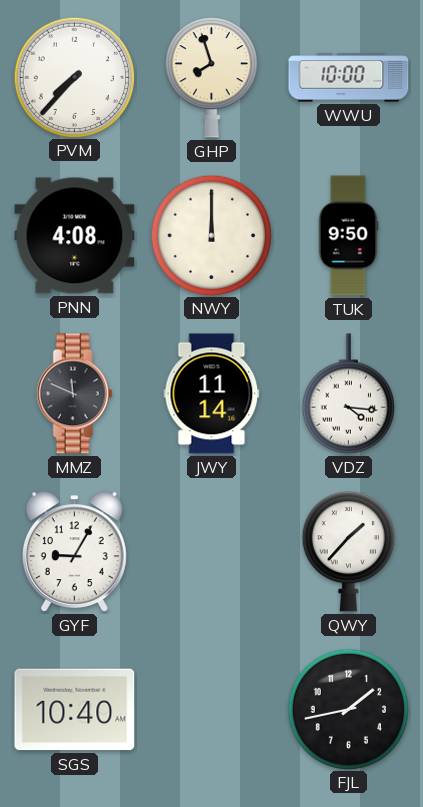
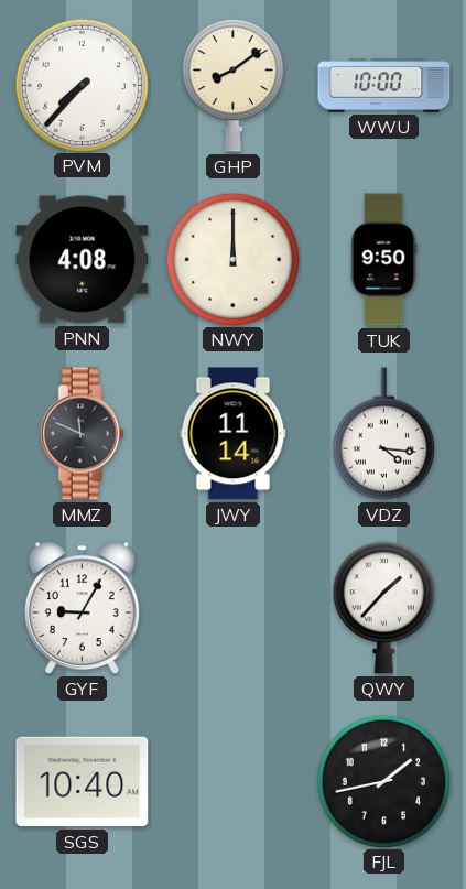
GHP: 7:57 -> 8:09 (232, 86)
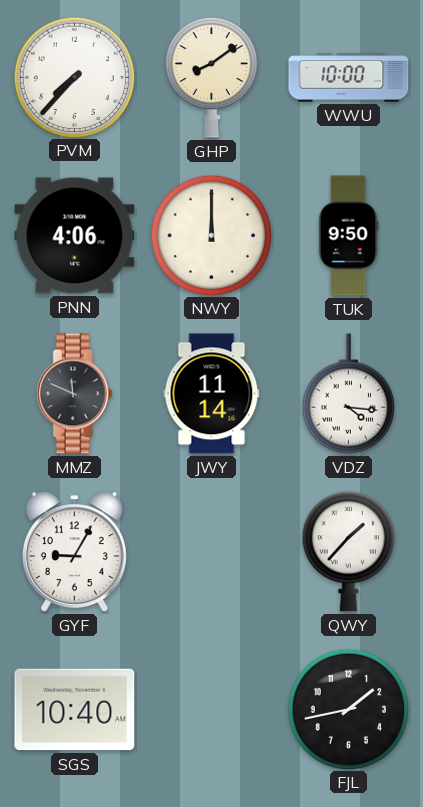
PNN: 4:08 -> 4:06 (75, 236)
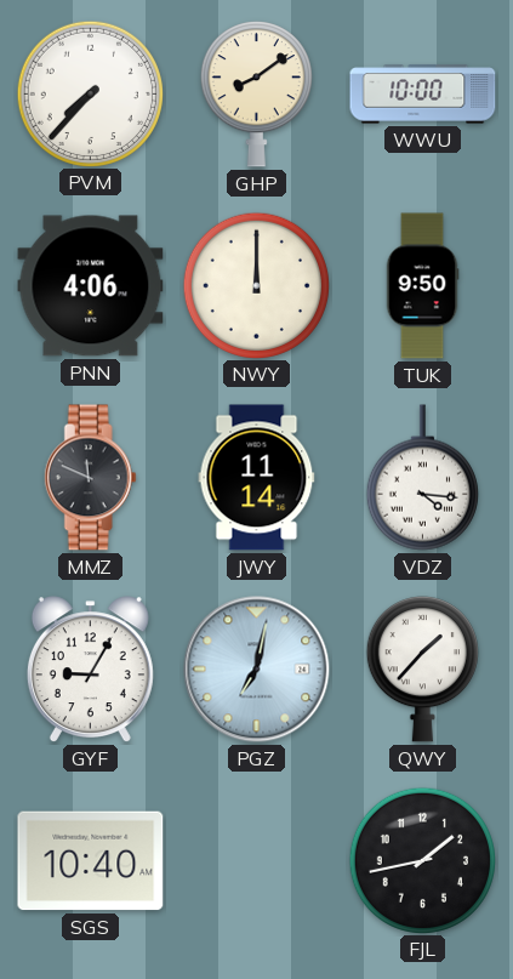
PGZ: none -> 7:02 (257, 670)
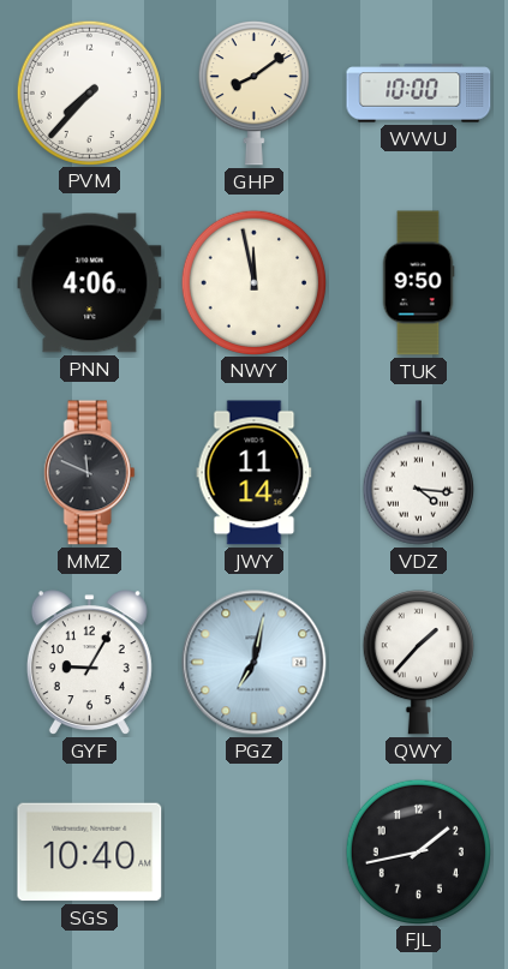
NWY: 12:00 -> 11:58 (253, 282)
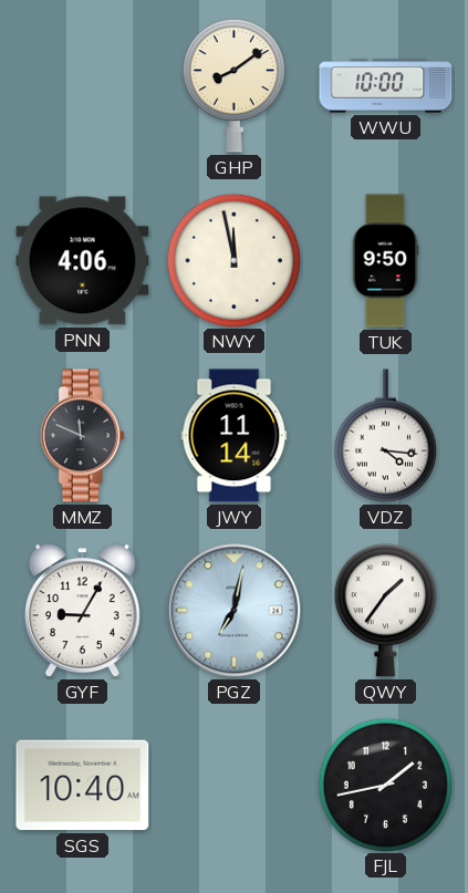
PVM: 7:37 -> none (89, 92)
QWY: 1:37 -> 1:36 (385, 611)
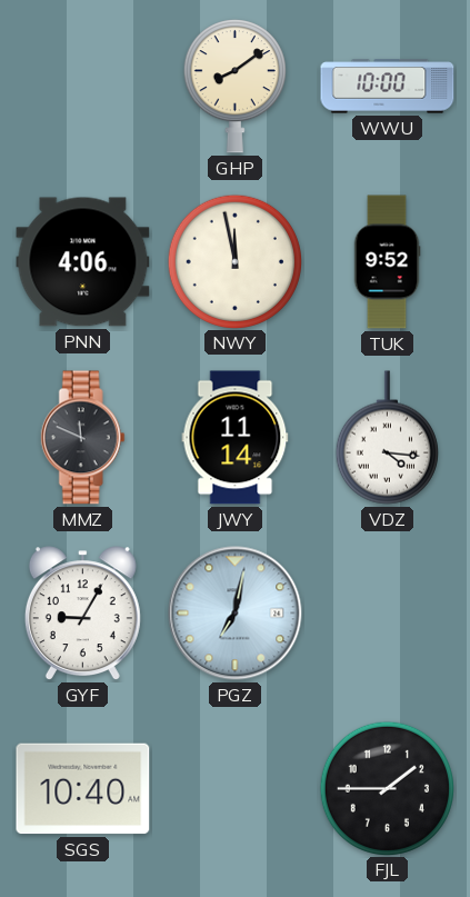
TUK: 9:50 -> 9:52 (387, 262)
QWY: 1:36 -> none (385, 611)
FJL: 1:43 -> 1:45 (387, 788)
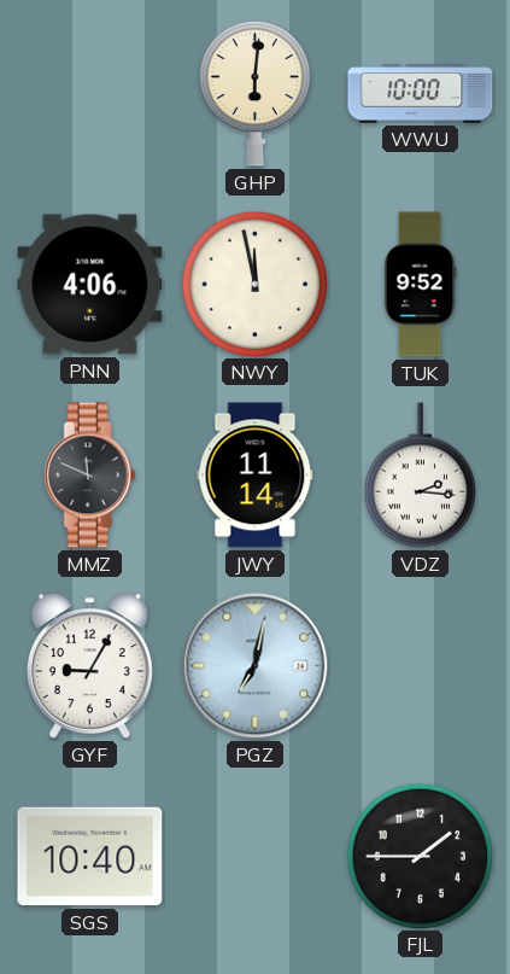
GHP: 8:09 -> 6:01 (254, 94)
VDZ: 4:16 -> 2:16 (420, 476)
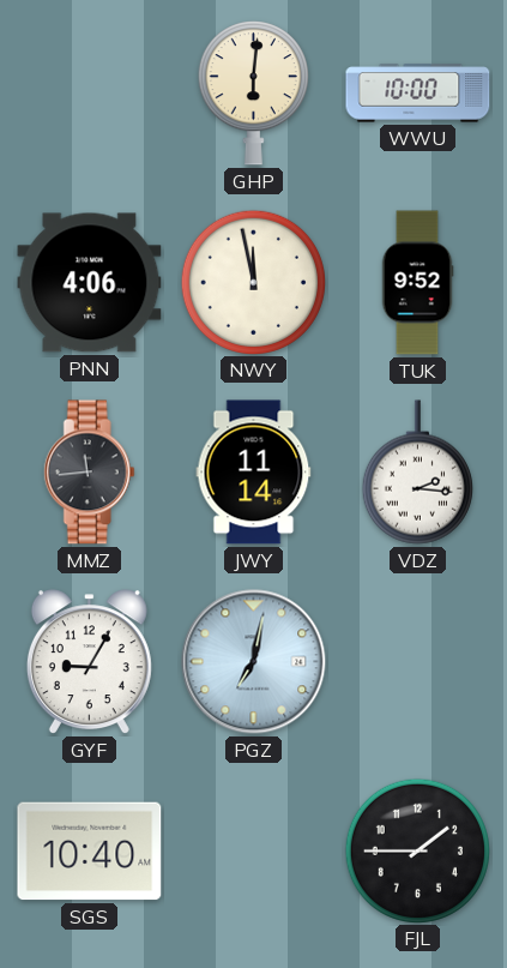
MMZ: 11:49 -> 11:44 (89, 473)
